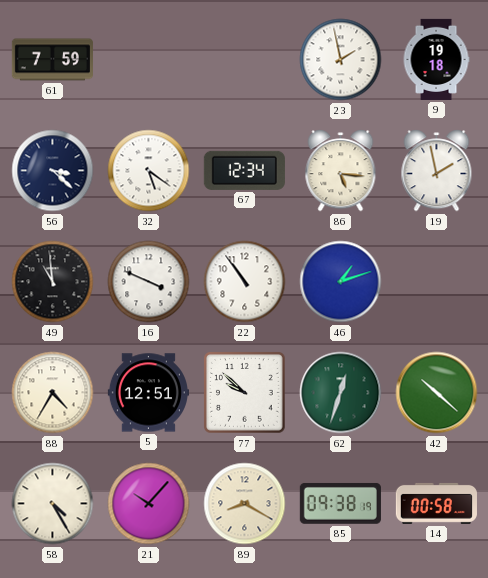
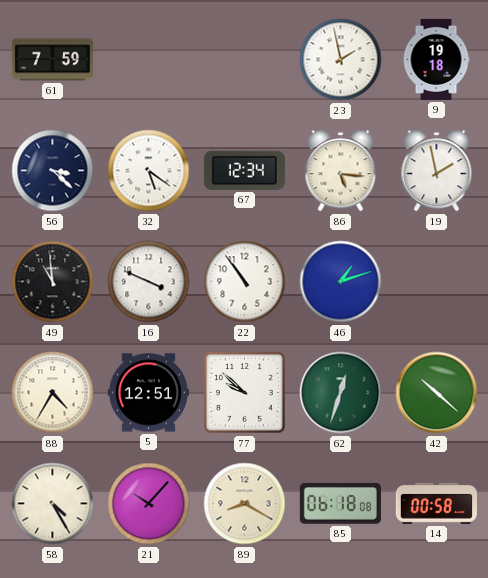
85: 09:38 -> 06:18 (340, 504)
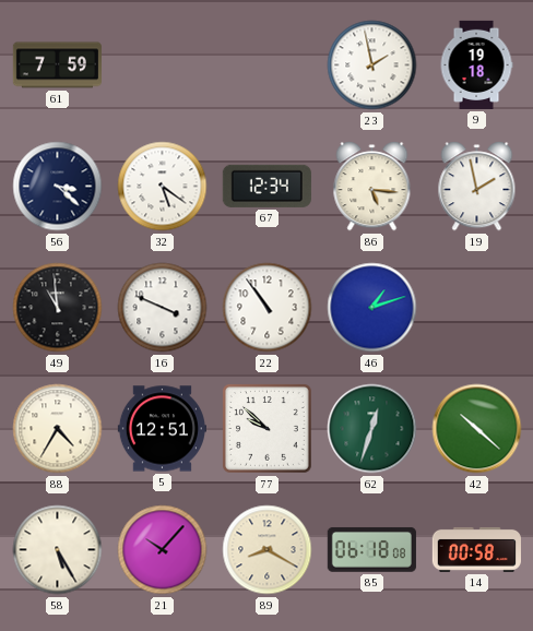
58: 4:25 -> 5:25 (58, 550)
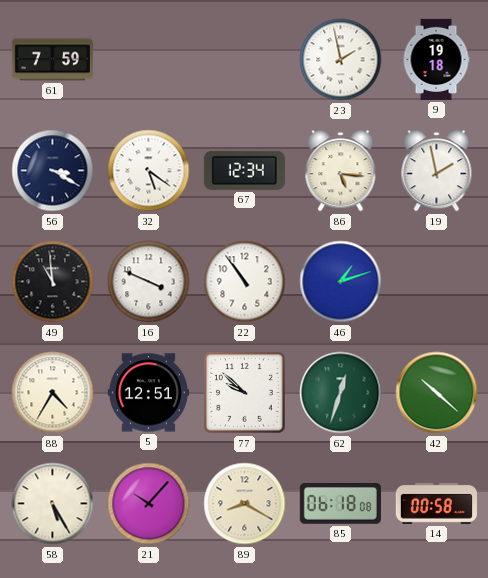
56: 3:22 -> 3:20 (53, 171)
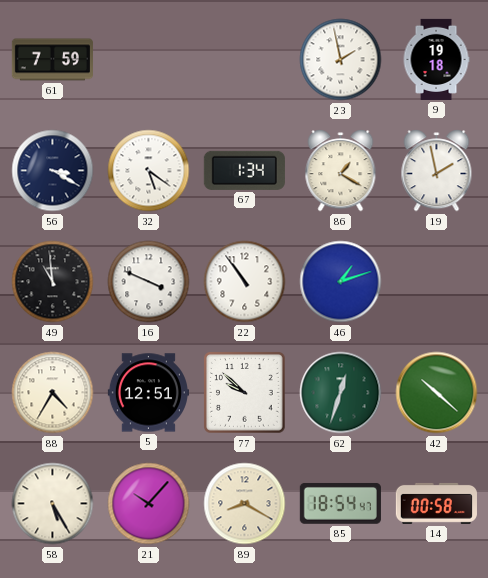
67: 12:34 -> 1:34 (244, 170)
86: 5:16 -> 1:20 (341, 171)
85: 06:18 -> 18:54 (340, 504)
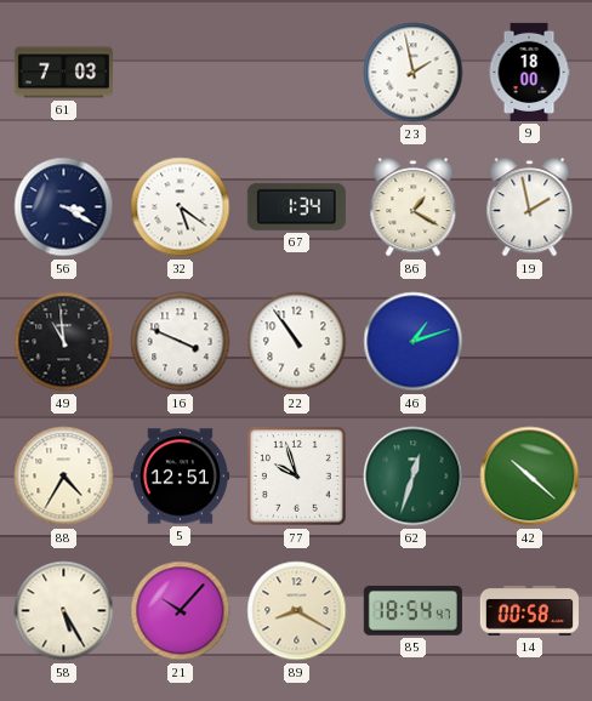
61: 7:59 -> 7:03 (63, 73)
9: 19:18 -> 18:00 (529, 72)
77: 9:52 -> 9:57 (297, 477)
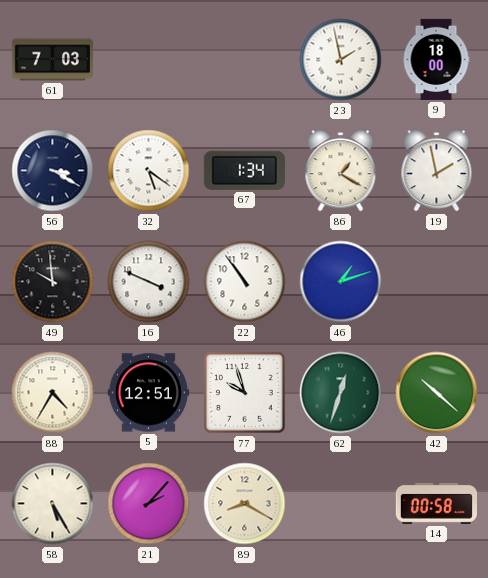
49: 10:59 -> 9:59 (53, 282)
21: 10:07 -> 2:07 (149, 504)
85: 18:54 -> none (412, 611)
